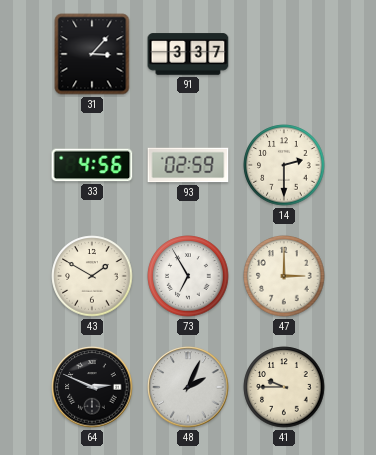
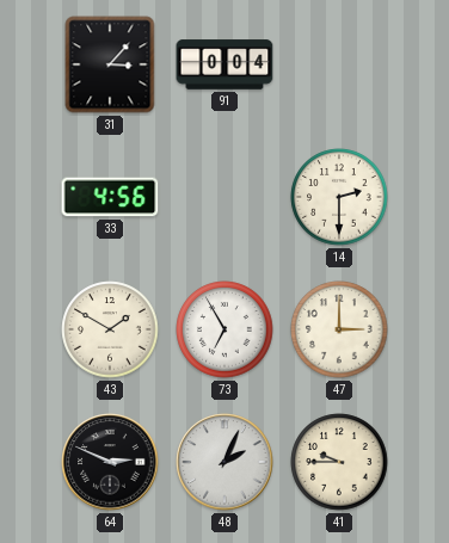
91: 3:37 -> 0:04 (224, 64)
93: 02:59 -> none (188, 165)
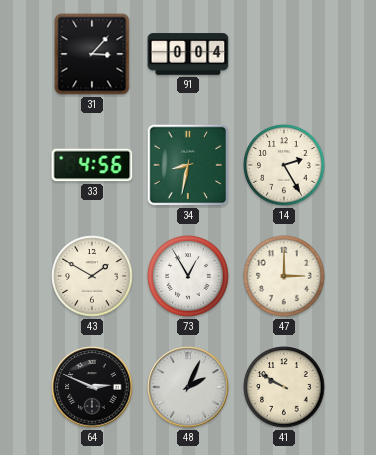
34: none -> 8:32 (188, 165)
14: 2:30 -> 2:25 (284, 165)
73: 6:55 -> 12:55 (188, 276)
41: 9:45 -> 9:50 (284, 387)
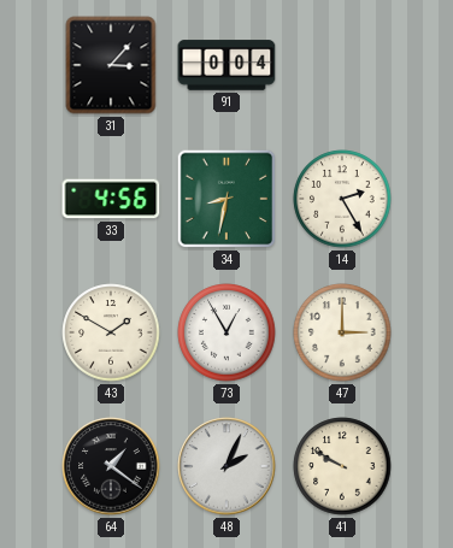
64: 2:49 -> 1:21 (111, 466)
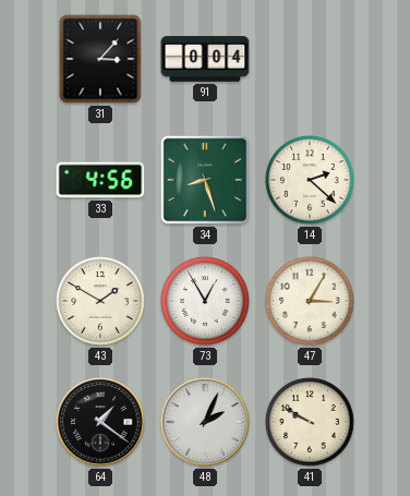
34: 8:32 -> 8:27 (205, 180)
14: 2:25 -> 2:22 (310, 180)
47: 3:00 -> 3:05 (310, 301)
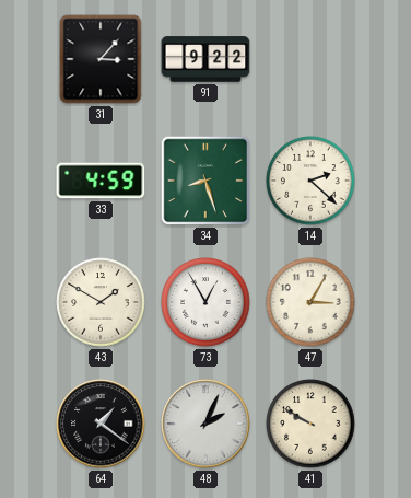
91: 0:04 -> 9:22 (205, 59)
33: 4:56 -> 4:59 (101, 181)
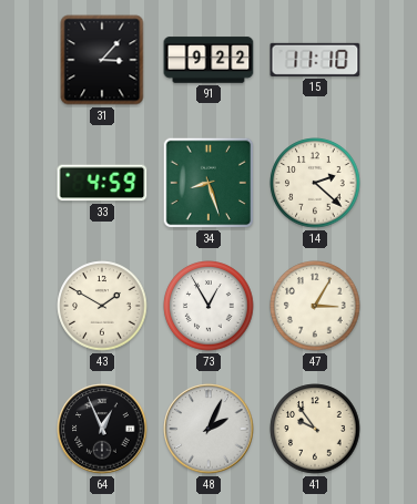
15: none -> 11:10 (315, 60)
64: 1:21 -> 12:56 (102, 429)
41: 9:50 -> 9:54 (315, 429)
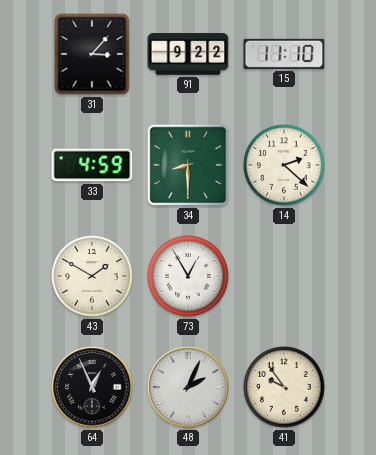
34: 8:27 -> 8:30 (188, 165)
47: 3:05 -> none (315, 306)
